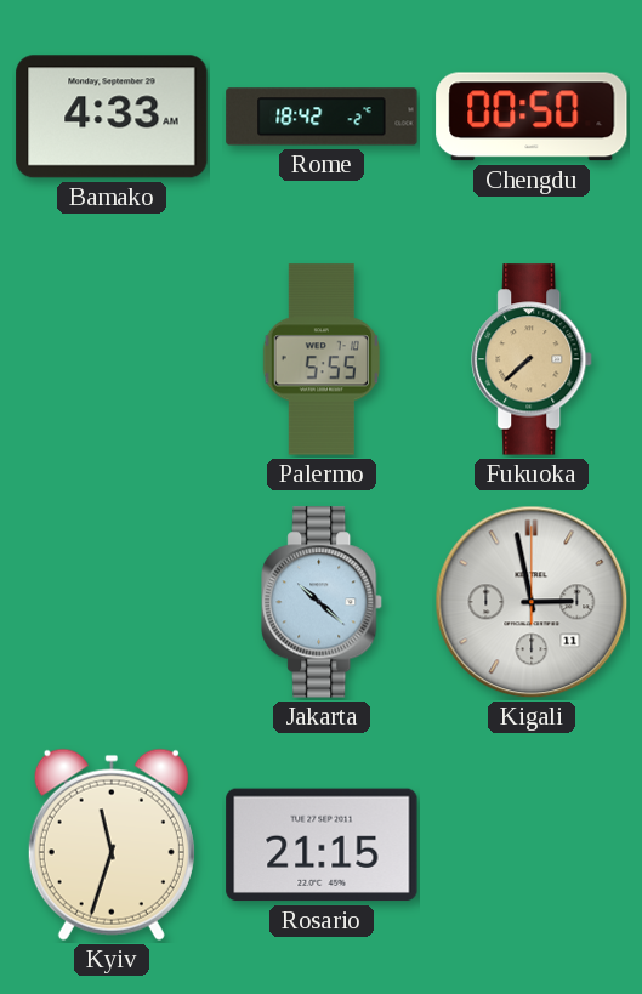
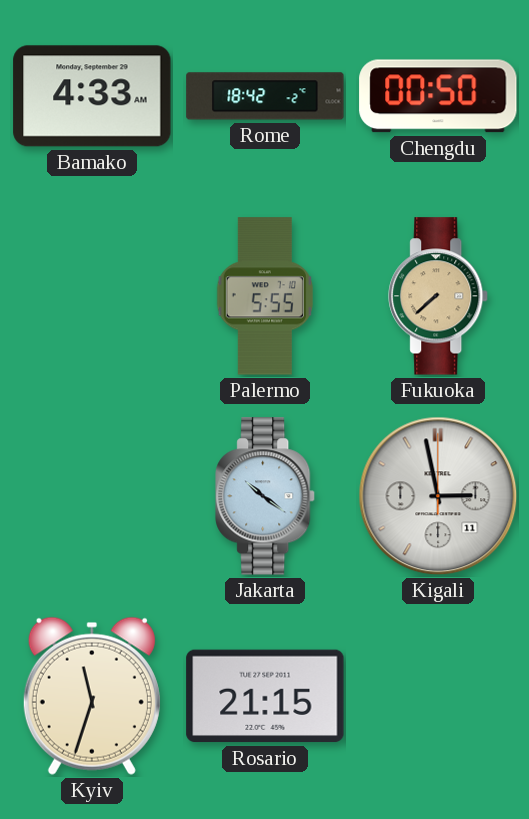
Jakarta: 10:22 -> 10:21 (266, 496)
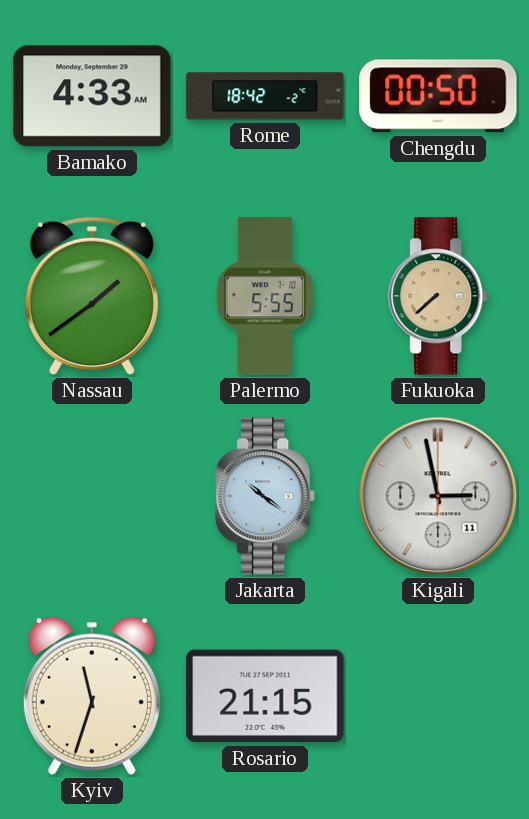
Nassau: none -> 1:39 (92, 296)
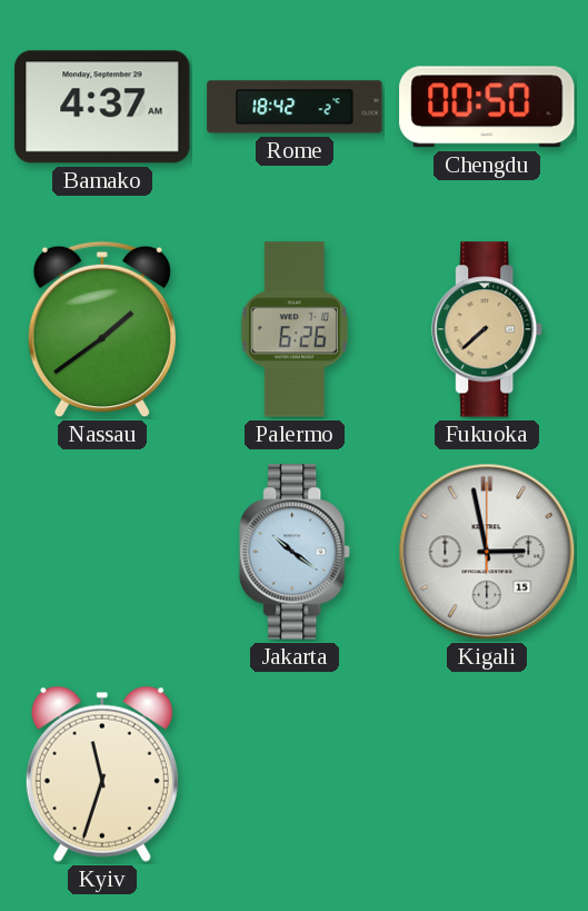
Bamako: 4:33 -> 4:37 (102, 107)
Palermo: 5:55 -> 6:26 (295, 329)
Kigali date: 11 -> 15 (487, 552)
Rosario: 21:15 -> none (265, 696)
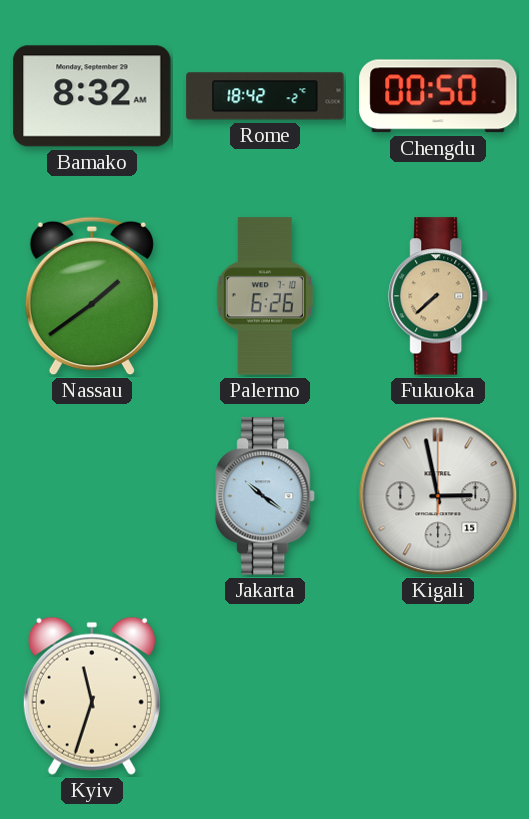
Bamako: 4:37 -> 8:32 (92, 96)
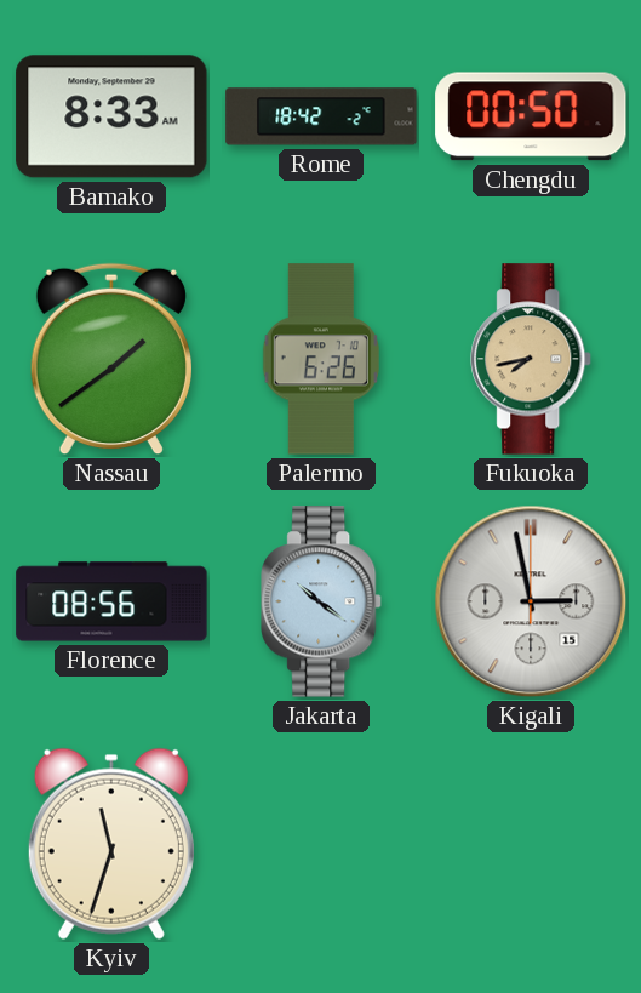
Bamako: 8:32 -> 8:33 (111, 116)
Fukuoka: 7:38 -> 7:43 (532, 359)
Florence: none -> 08:56 (111, 601)
